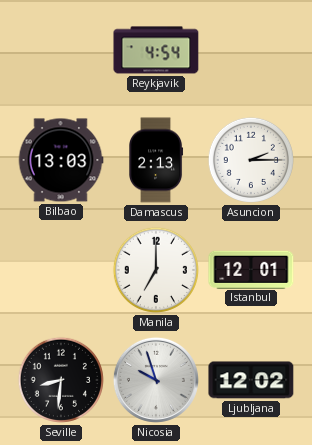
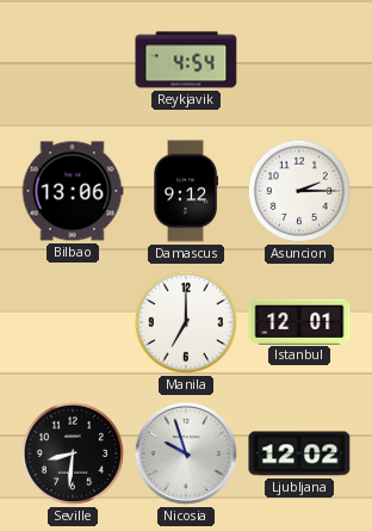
Bilbao: 13:03 -> 13:06 (73, 191)
Damascus: 2:13 -> 9:12 (187, 191)
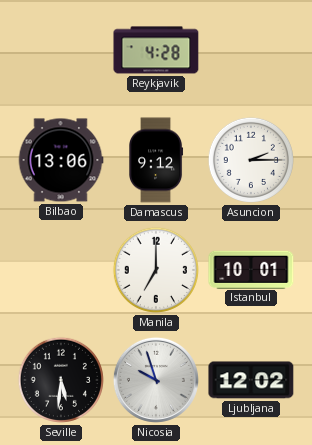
Reykjavik: 4:54 -> 4:28 (156, 50)
Istanbul: 12:01 -> 10:01 (251, 269)
Seville: 8:31 -> 5:31 (61, 380)
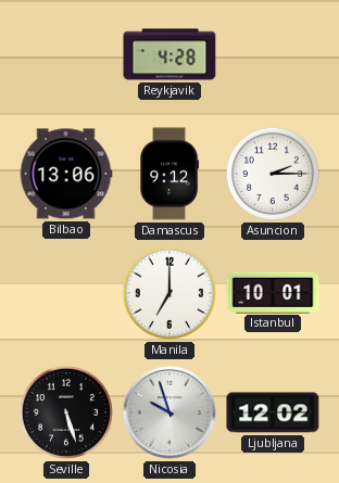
Seville: 5:31 -> 5:27 (66, 412)
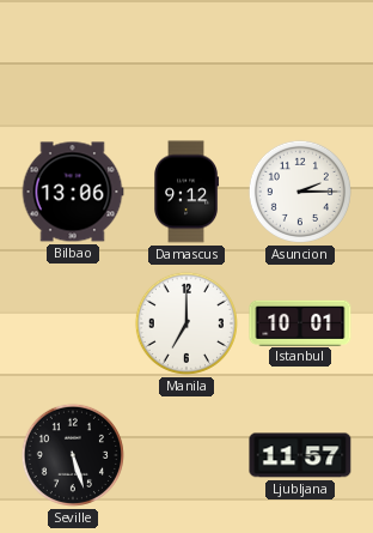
Reykjavik: 4:28 -> none (169, 54)
Nicosia: 9:57 -> none (169, 412)
Ljubljana: 12:02 -> 11:57 (300, 455)
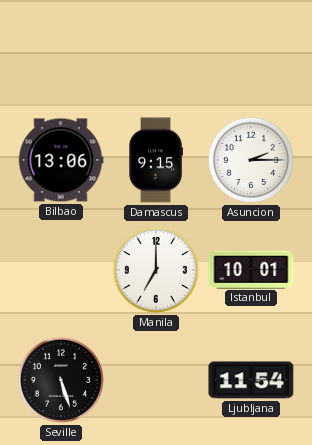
Damascus: 9:12 -> 9:15 (157, 160)
Ljubljana: 11:57 -> 11:54 (251, 380)
